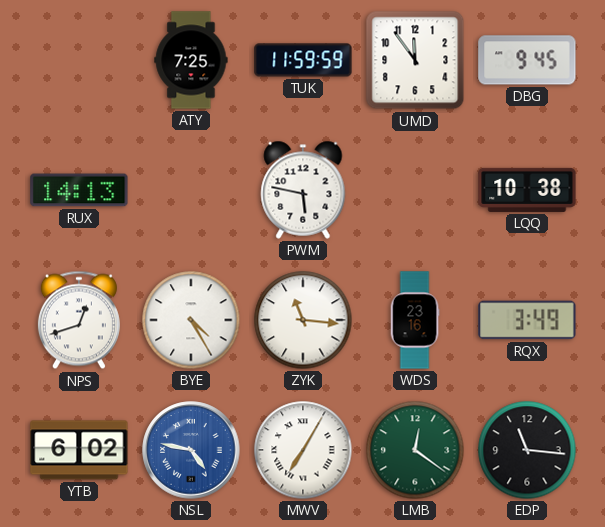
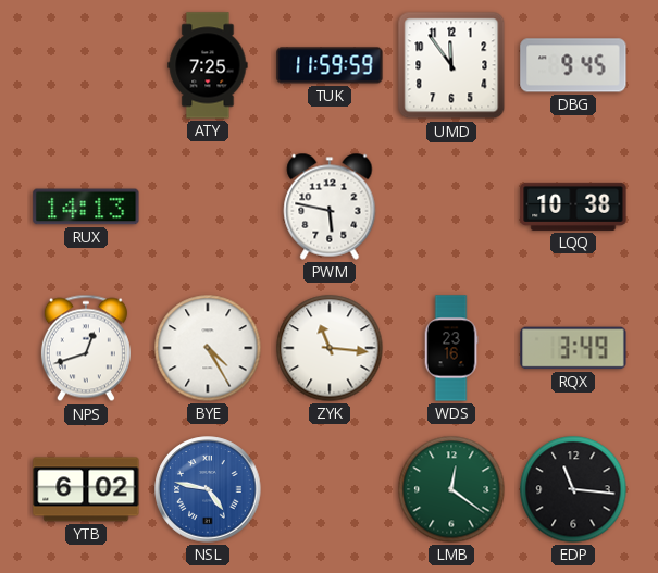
MWV: 7:05 -> none (303, 450)
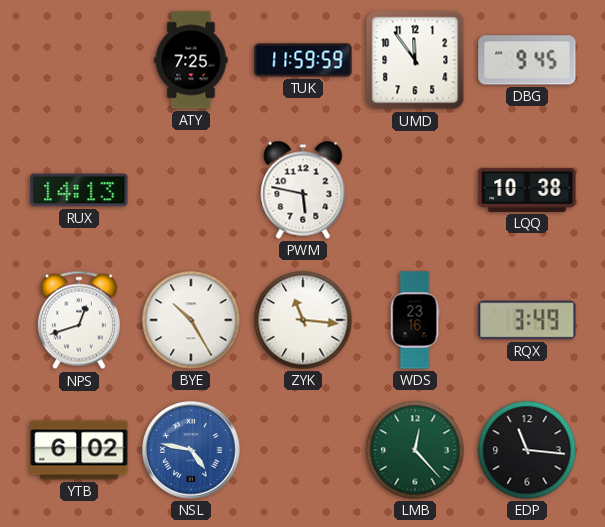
BYE: 4:25 -> 10:25 (191, 320)
LMB: 12:21 -> 12:23 (415, 450)
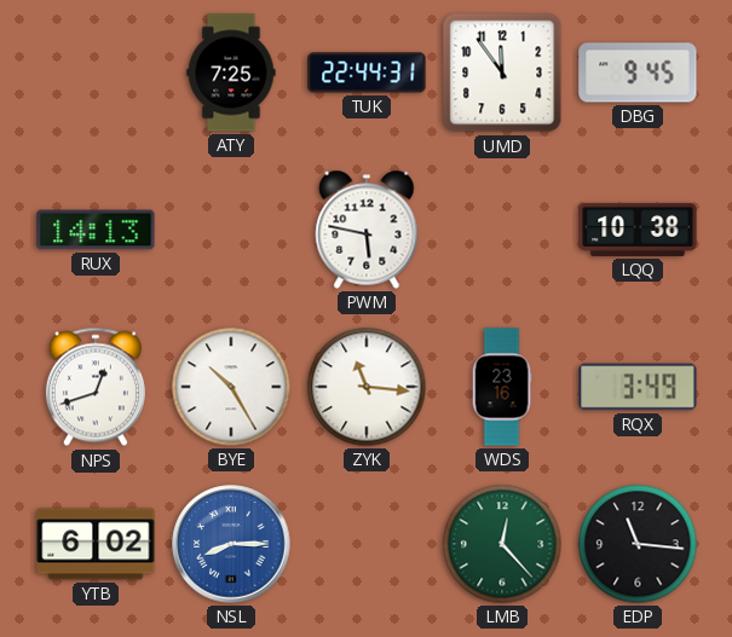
TUK: 11:59 -> 22:44 (367, 73)
NSL: 4:47 -> 8:15 (231, 544)
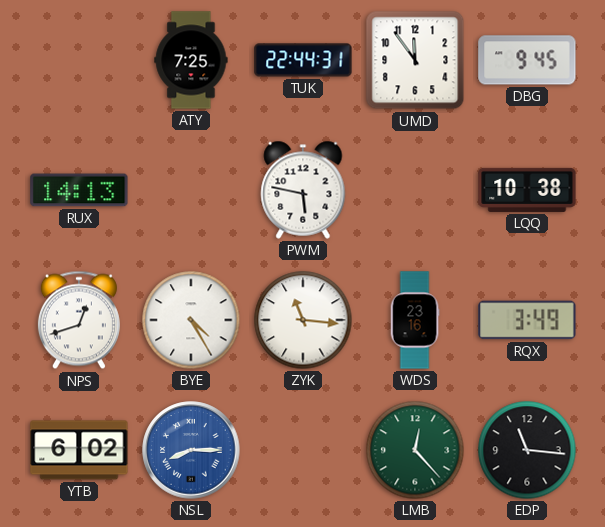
BYE: 10:25 -> 4:25 (191, 320)
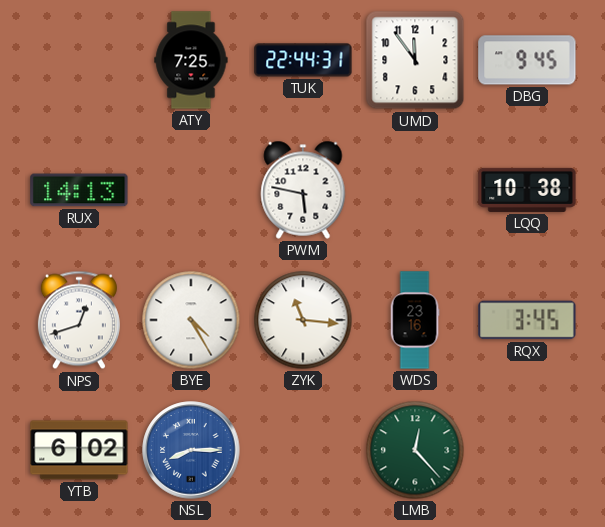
RQX: 3:49 -> 3:45 (527, 320)
EDP: 11:16 -> none (527, 450)
